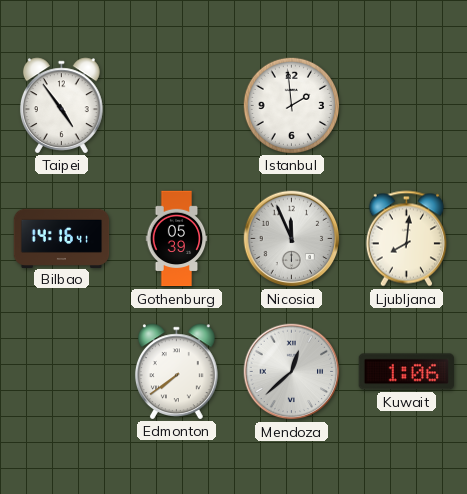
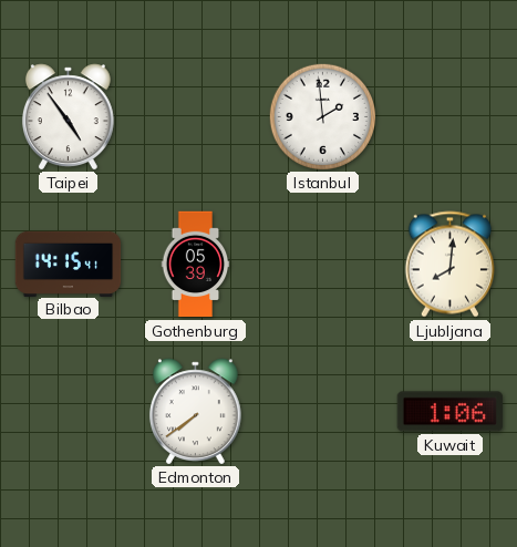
Bilbao: 14:16 -> 14:15 (69, 264)
Nicosia: 11:56 -> none (292, 239)
Mendoza: 12:38 -> none (292, 372)
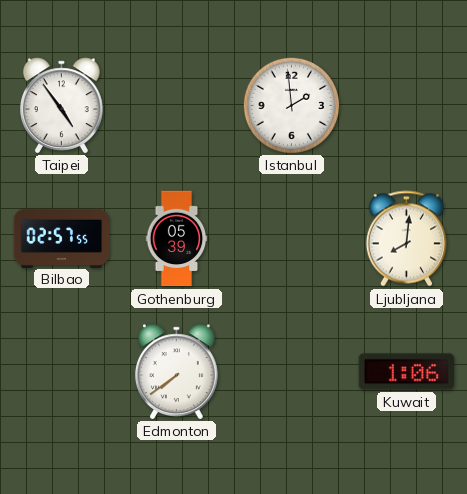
Bilbao: 14:15 -> 02:57 (62, 238)
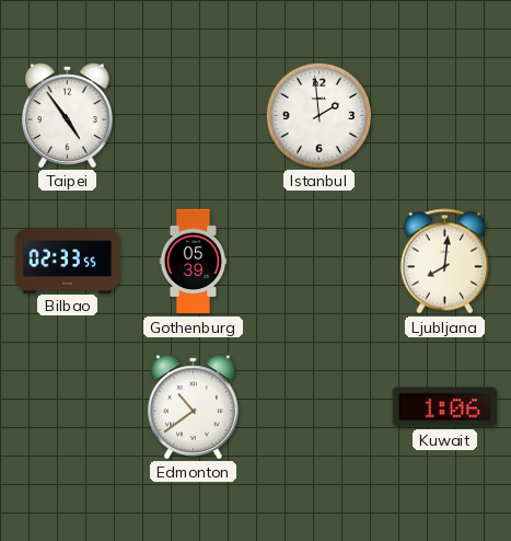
Bilbao: 02:57 -> 02:33 (68, 261)
Edmonton: 7:39 -> 10:39 (193, 406)
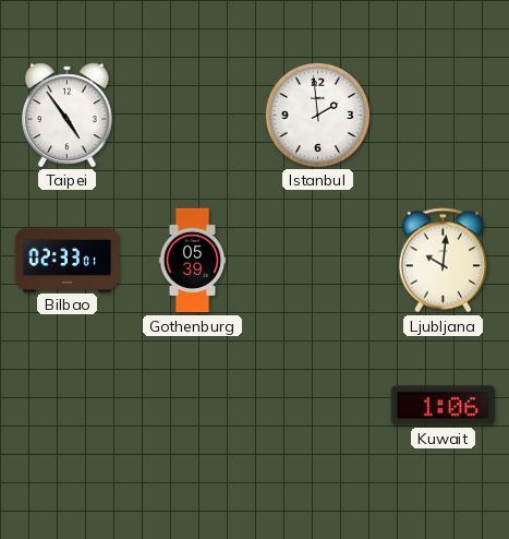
Bilbao: 02:33:55 -> 02:33:01 (68, 260)
Ljubljana: 8:01 -> 10:01 (443, 261)
Edmonton: 10:39 -> none (193, 406)
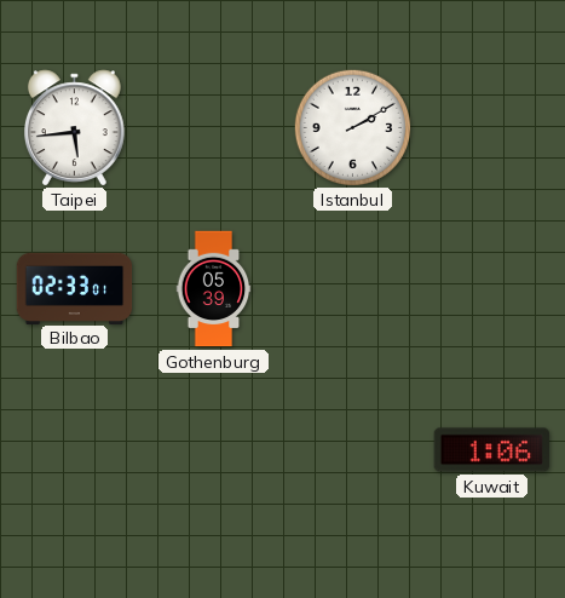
Taipei: 4:54 -> 5:44 (74, 127)
Istanbul: 1:59 -> 2:10 (352, 127)
Ljubljana: 10:01 -> none (443, 261)
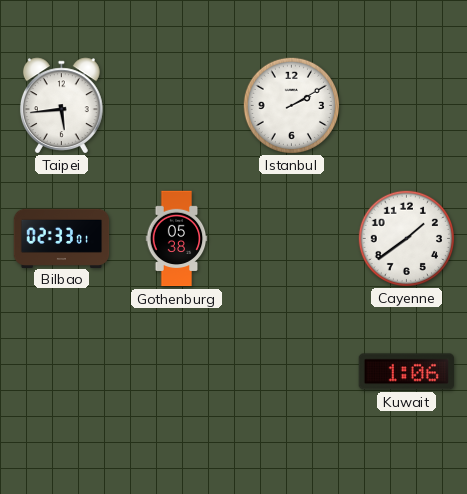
Gothenburg: 05:39 -> 05:38 (177, 239)
Cayenne: none -> 1:39 (406, 238)
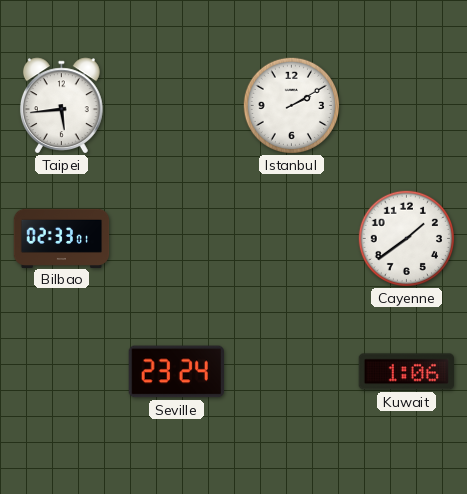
Gothenburg: 05:38 -> none (177, 239)
Seville: none -> 23:24 (176, 372)
